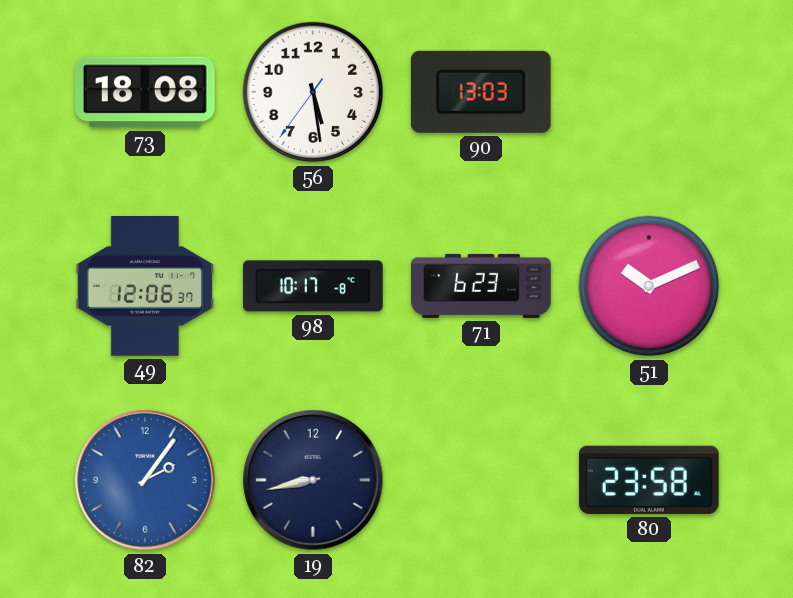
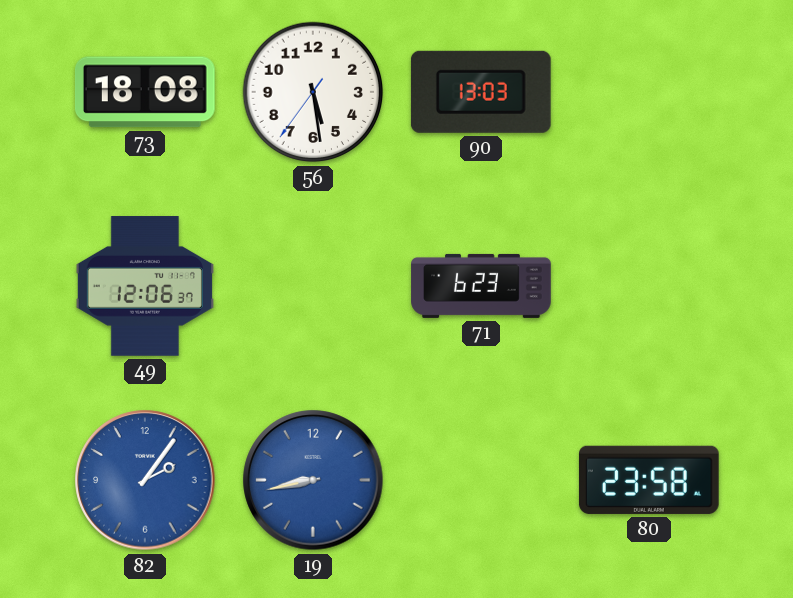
98: 10:17 -> none (313, 286)
51: 10:11 -> none (649, 286)
19 dial: navy -> blue (313, 480)
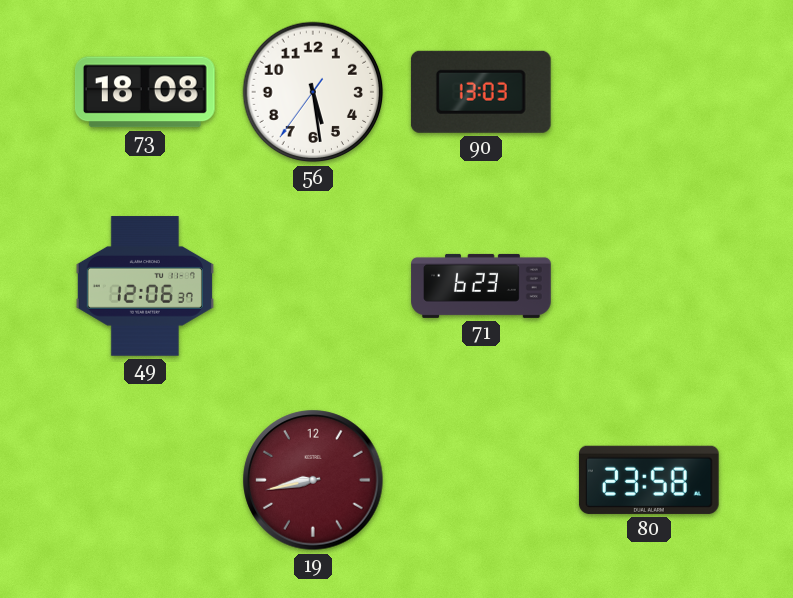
82: 2:06 -> none (145, 480)
19 dial: blue -> burgundy (313, 480)
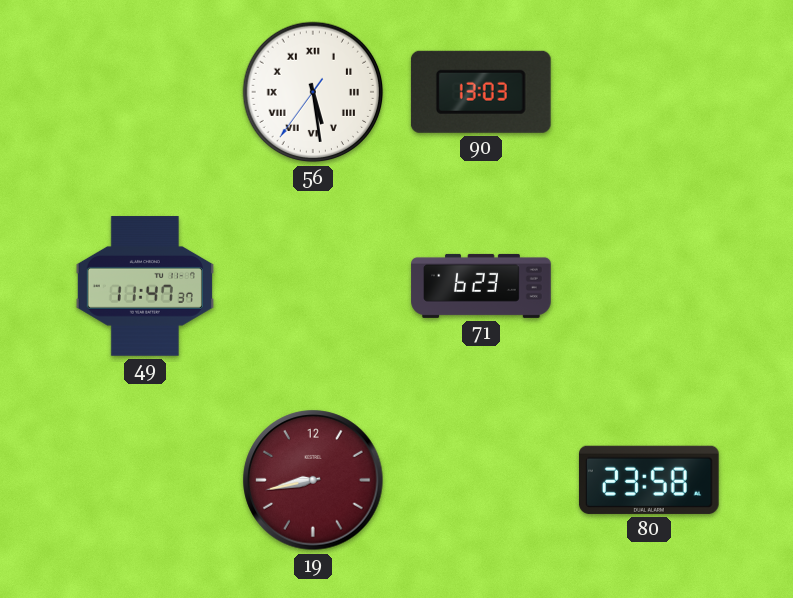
73: 18:08 -> none (145, 92)
56 numerals: Arabic -> Roman (313, 92)
49: 12:06 -> 11:47 (145, 286)
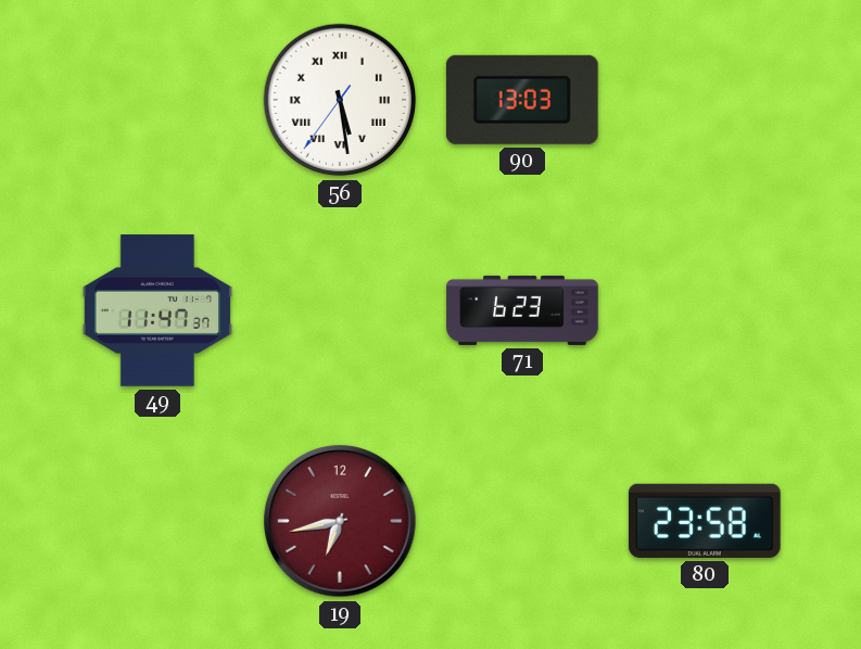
19: 8:43 -> 6:43 (340, 521)
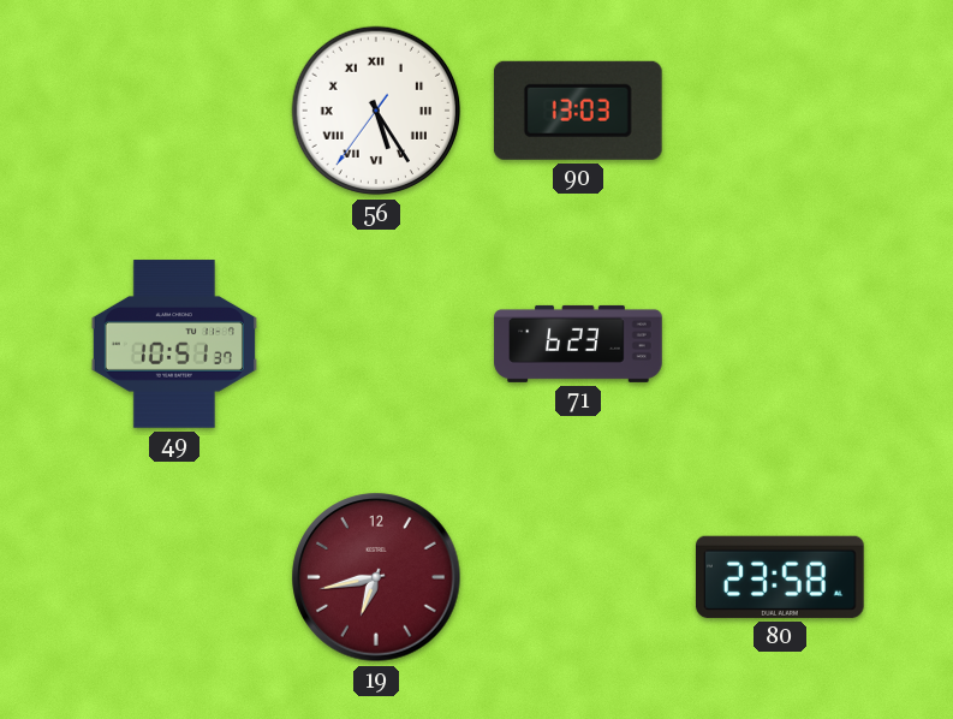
56: 5:28 -> 5:24 (376, 111)
49: 11:47 -> 10:51 (174, 344)
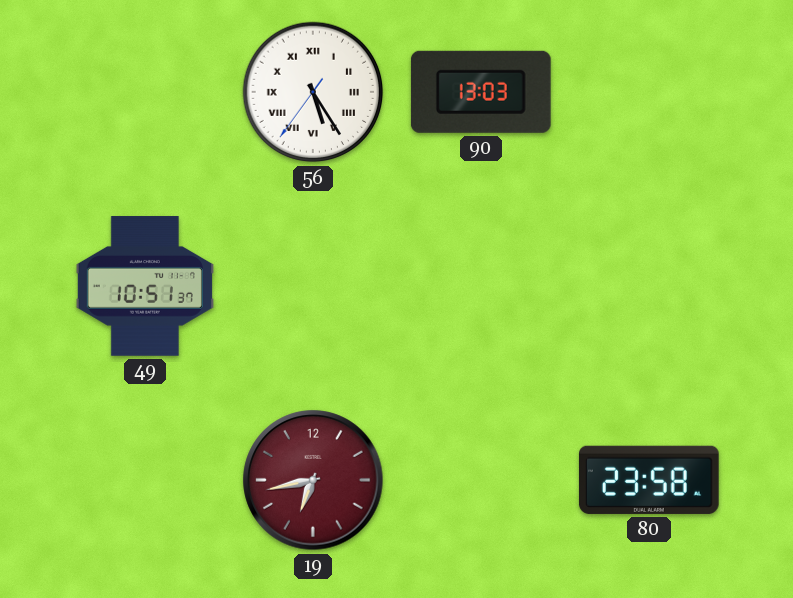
71: 6:23 -> none (578, 344)
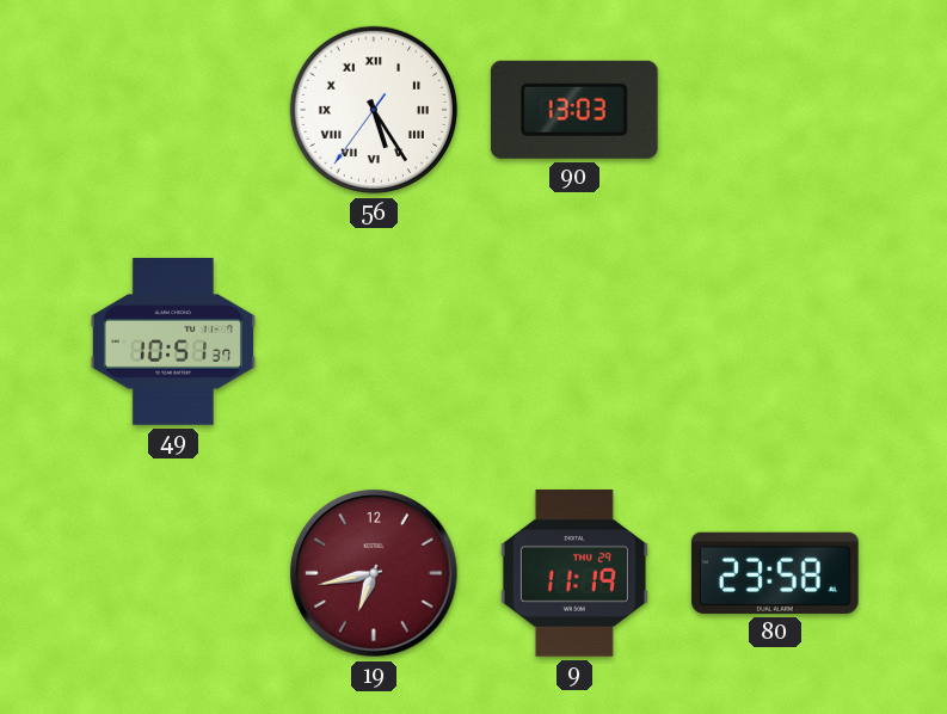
9: none -> 11:19 (574, 574)
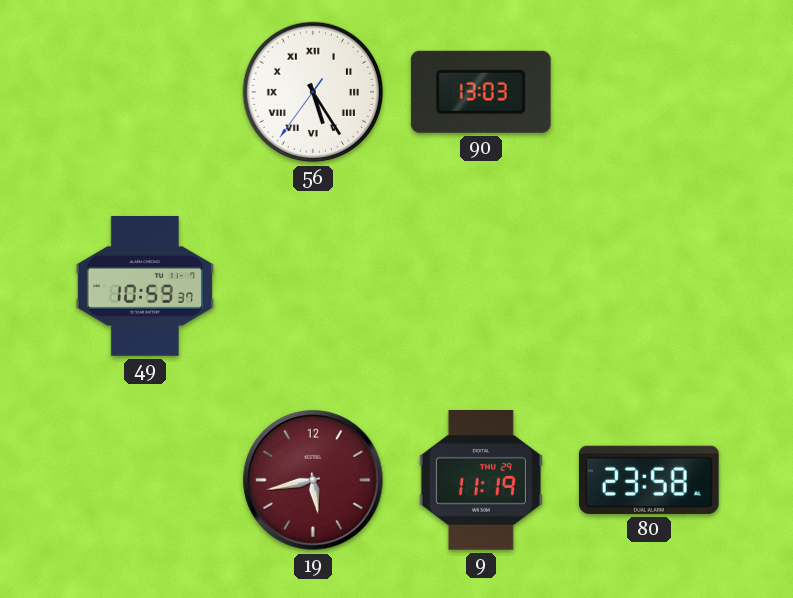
49: 10:51 -> 10:59 (145, 286)
19: 6:43 -> 5:43 (313, 480)
